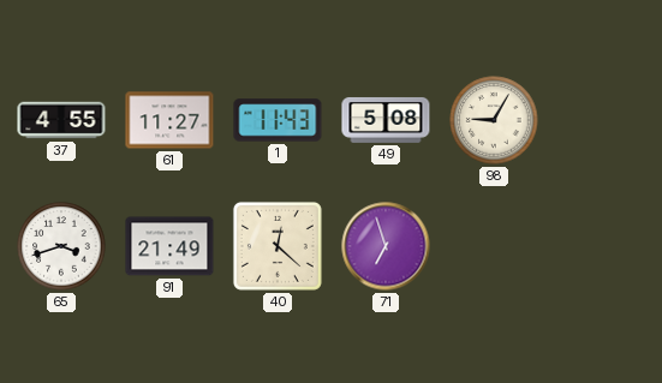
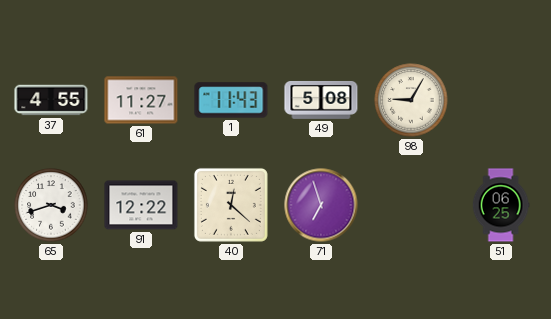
91: 21:49 -> 12:22 (141, 205)
51: none -> 06:25 (501, 205)
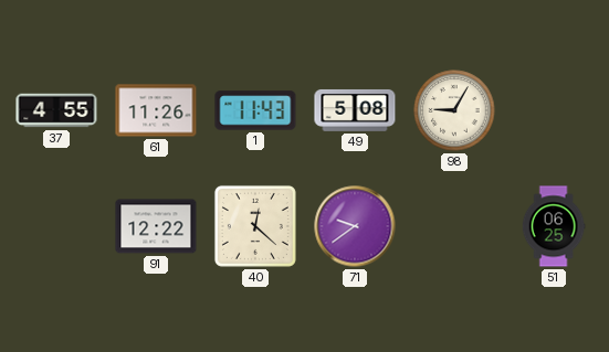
61: 11:27 -> 11:26 (156, 110)
65: 3:42 -> none (51, 205)
71: 6:57 -> 9:39 (355, 226)
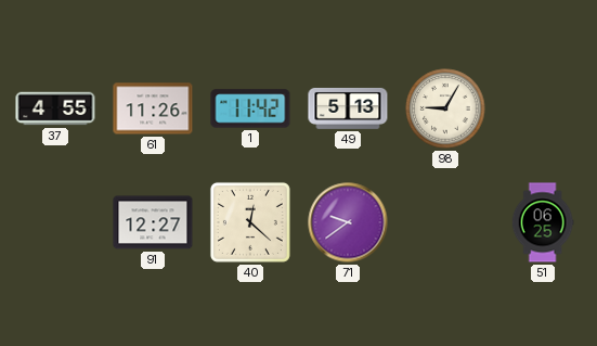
1: 11:43 -> 11:42 (250, 108)
49: 5:08 -> 5:13 (348, 108)
91: 12:22 -> 12:27 (153, 222)
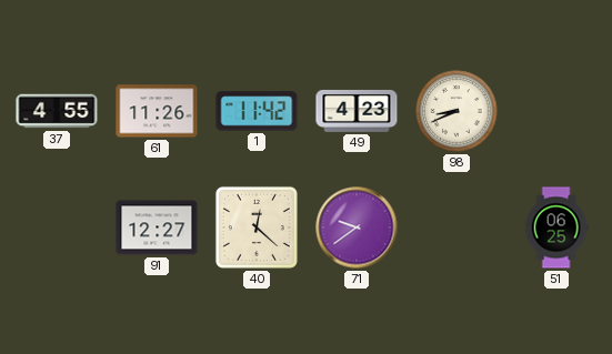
49: 5:13 -> 4:23 (357, 111)
98: 9:05 -> 8:41 (457, 111)
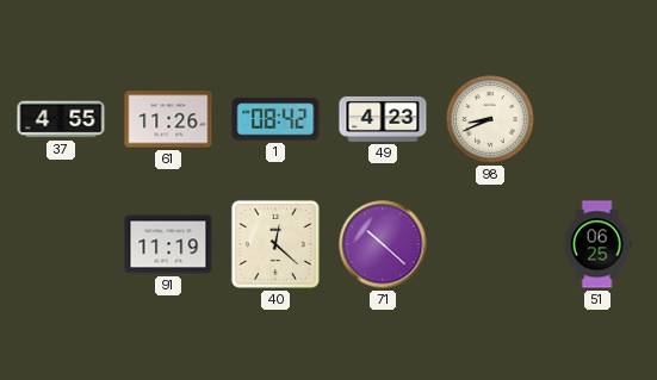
1: 11:42 -> 08:42 (275, 119)
91: 12:27 -> 11:19 (168, 244)
71: 9:39 -> 10:22 (383, 244)
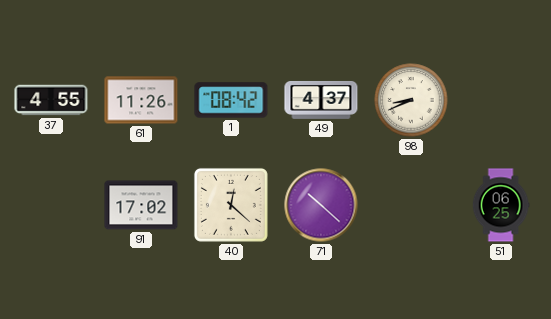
49: 4:23 -> 4:37 (321, 100)
91: 11:19 -> 17:02 (141, 205)
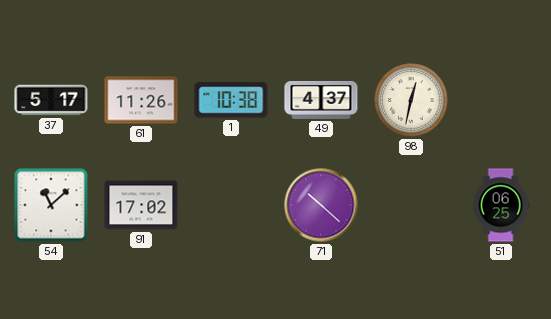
37: 4:55 -> 5:17 (51, 100)
1: 08:42 -> 10:38 (231, 100)
98: 8:41 -> 12:32 (411, 100)
54: none -> 11:08 (51, 205)
40: 12:22 -> none (231, 205)
